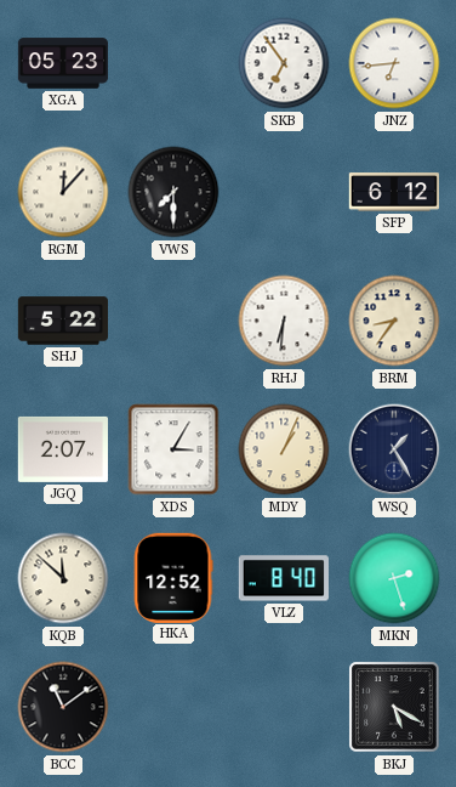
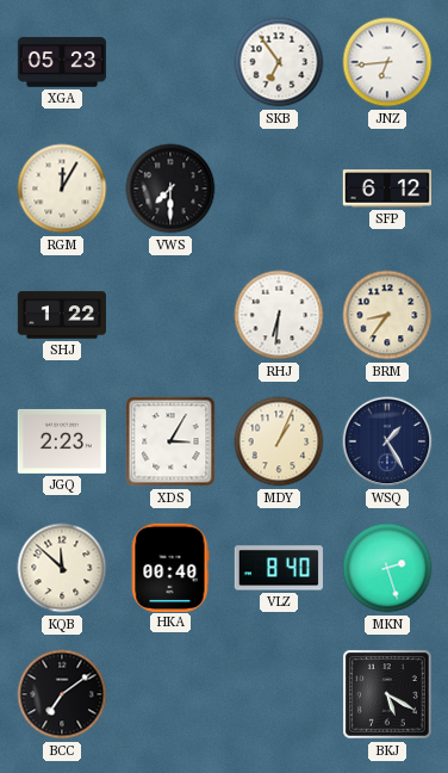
RGM: 12:07 -> 12:05 (62, 188)
SHJ: 5:22 -> 1:22 (61, 315)
JGQ: 2:07 -> 2:23 (61, 441)
HKA: 12:52 -> 00:40 (170, 567)
BCC: 11:09 -> 7:09 (62, 694)
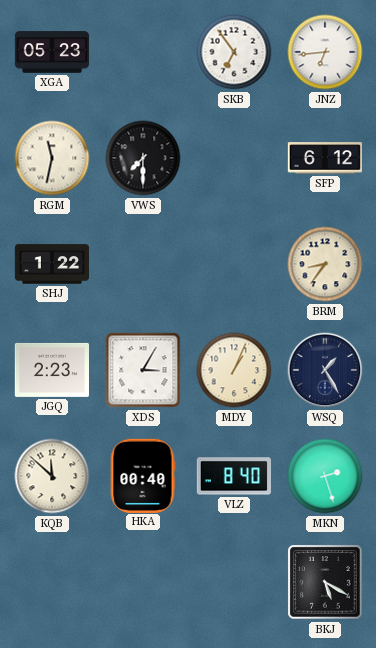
RGM: 12:05 -> 11:32 (52, 158)
RHJ: 6:31 -> none (279, 315)
BCC: 7:09 -> none (62, 694)
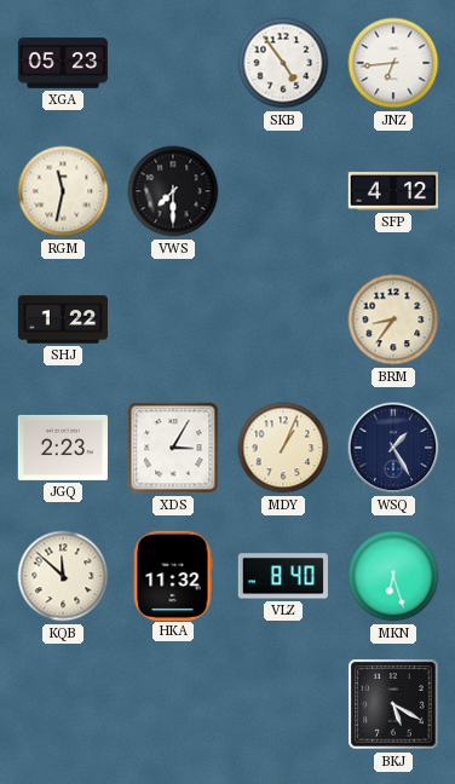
SKB: 6:54 -> 4:54 (283, 63)
SFP: 6:12 -> 4:12 (392, 191)
HKA: 00:40 -> 11:32 (173, 575)
MKN: 2:27 -> 6:27 (393, 576)
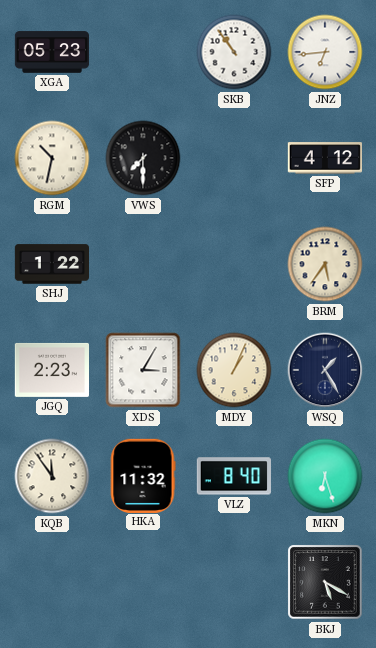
SKB: 4:54 -> 10:54 (234, 52)
RGM: 11:32 -> 10:32 (52, 158)
BRM: 8:36 -> 5:36 (325, 264)
KQB: 11:52 -> 11:54 (52, 476)
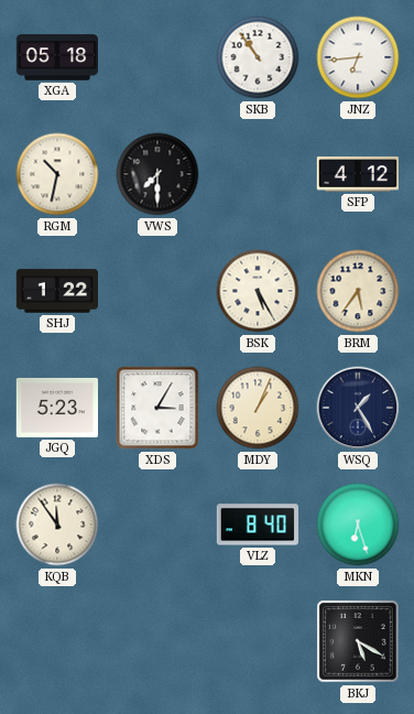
XGA: 05:23 -> 05:18 (57, 57)
BSK: none -> 5:25 (258, 291)
JGQ: 2:23 -> 5:23 (56, 408)
HKA: 11:32 -> none (143, 475)
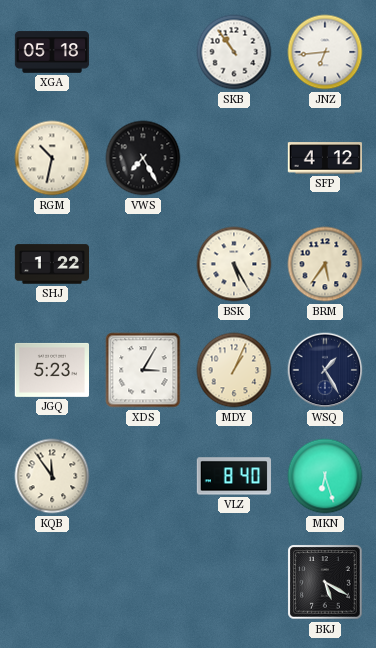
VWS: 7:30 -> 7:25 (143, 158)
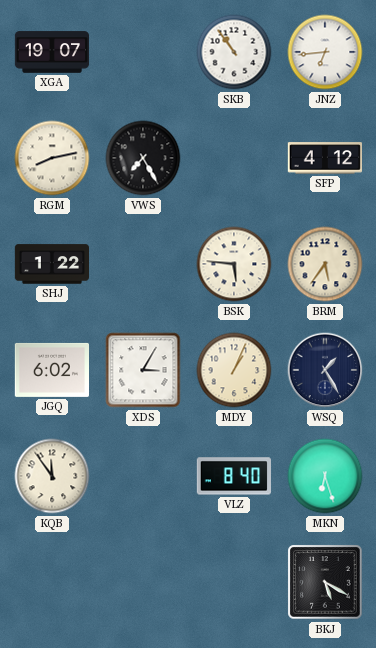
XGA: 05:18 -> 19:07 (52, 52)
RGM: 10:32 -> 8:13 (52, 158)
BSK: 5:25 -> 5:46 (234, 264)
JGQ: 5:23 -> 6:02 (51, 370)
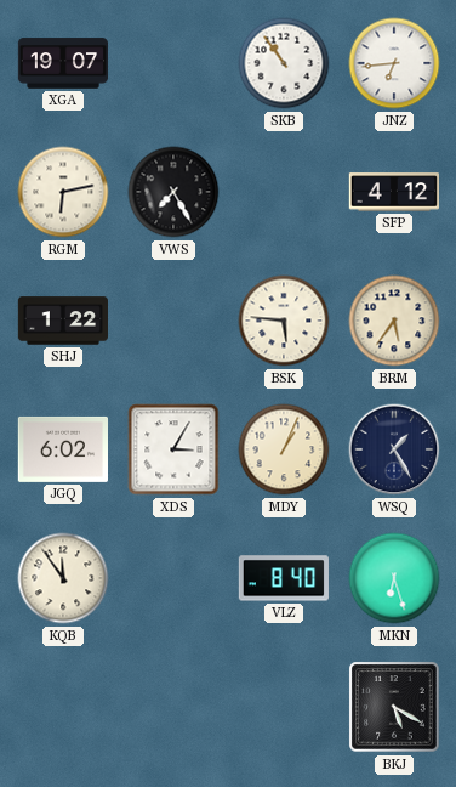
RGM: 8:13 -> 6:13 (63, 192)
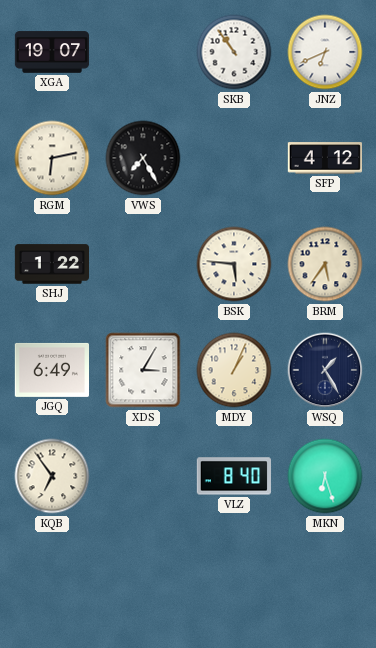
JNZ: 6:44 -> 6:41 (325, 52)
JGQ: 6:02 -> 6:49 (51, 370)
KQB: 11:54 -> 6:54 (52, 476)
BKJ: 5:20 -> none (394, 707)
